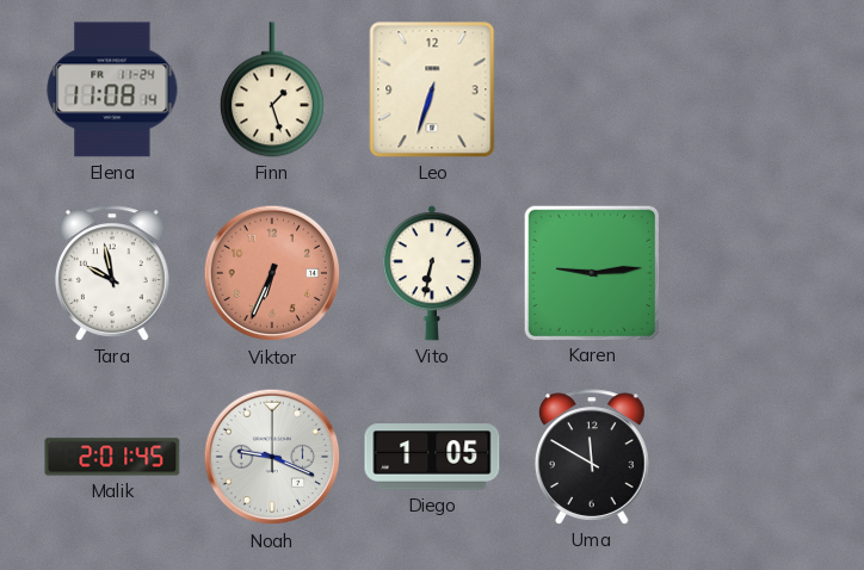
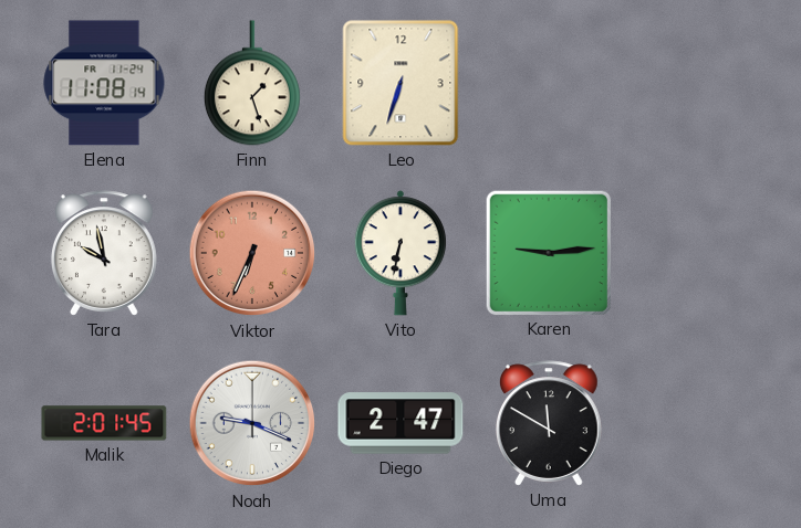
Diego: 1:05 -> 2:47 (400, 423)
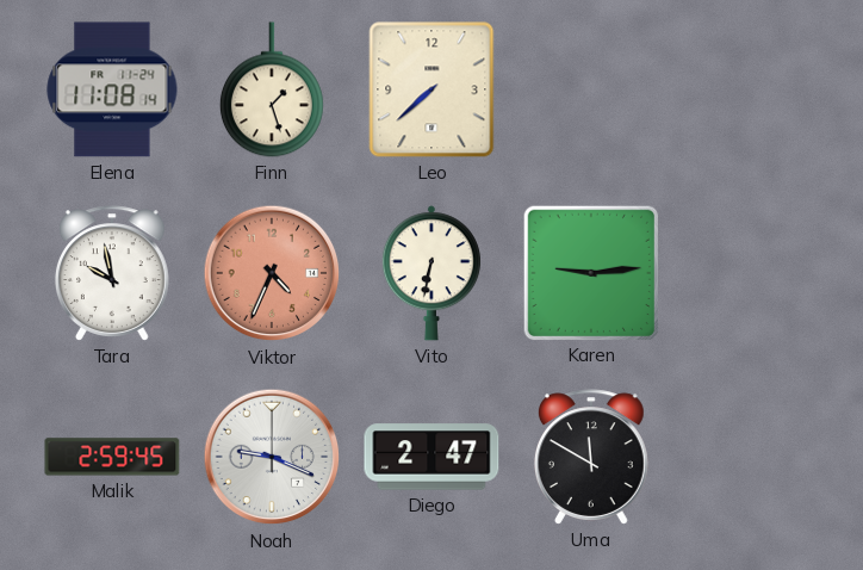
Leo: 6:33 -> 7:38 (431, 89)
Viktor: 6:34 -> 4:34 (272, 273)
Malik: 2:01 -> 2:59 (112, 457)
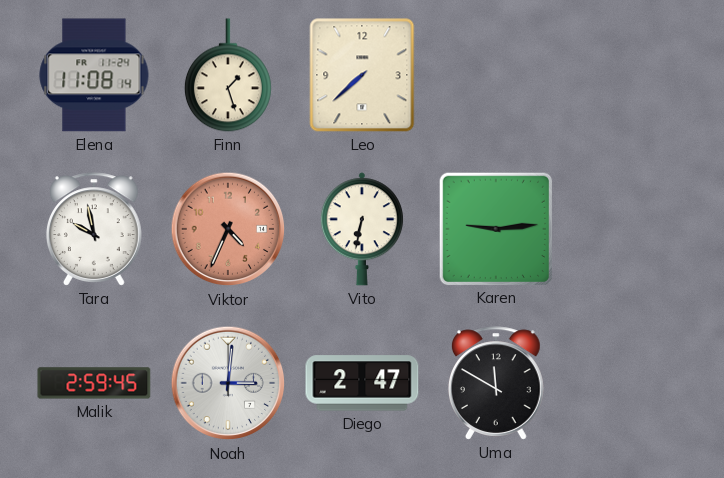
Noah: 9:19 -> 3:01 (228, 383)
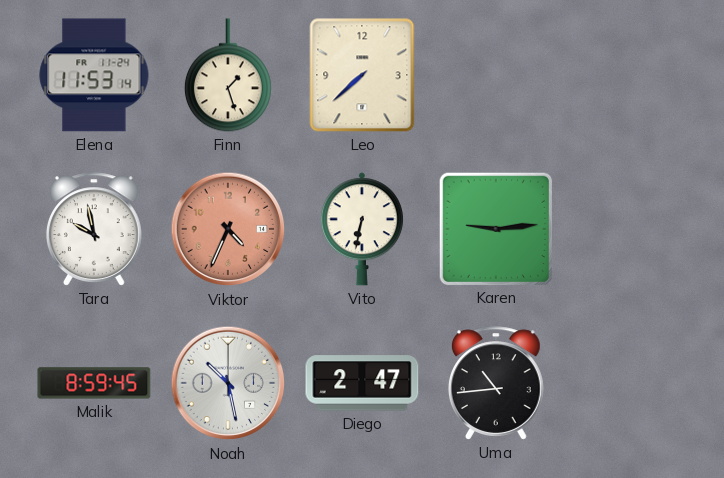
Elena: 11:08 -> 11:53 (94, 75)
Malik: 2:59 -> 8:59 (94, 383)
Noah: 3:01 -> 10:28 (228, 383)
Uma: 11:50 -> 10:44 (496, 383)
